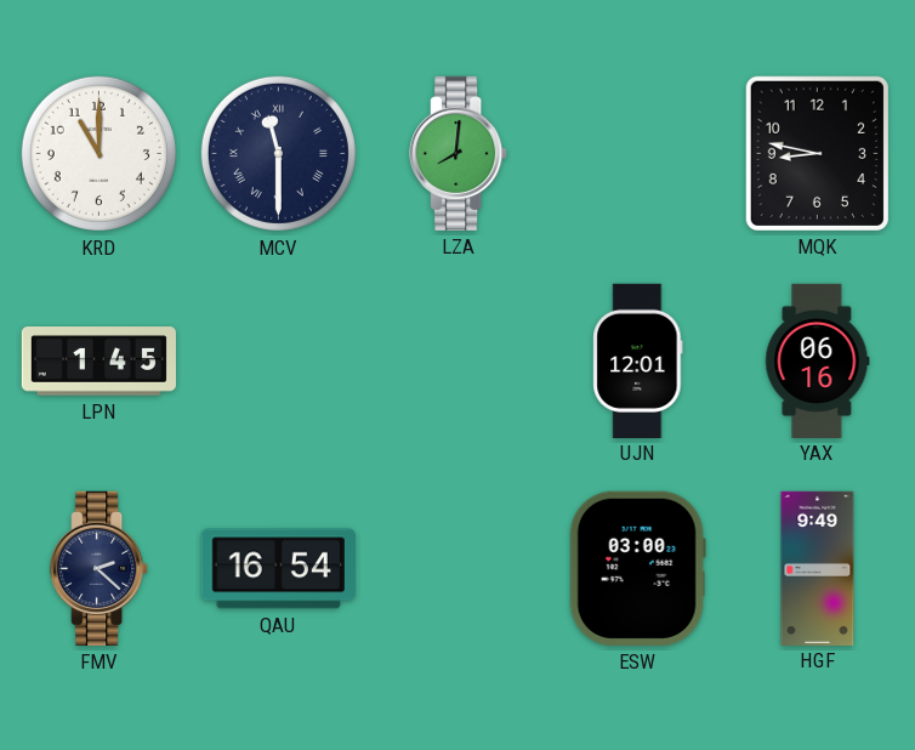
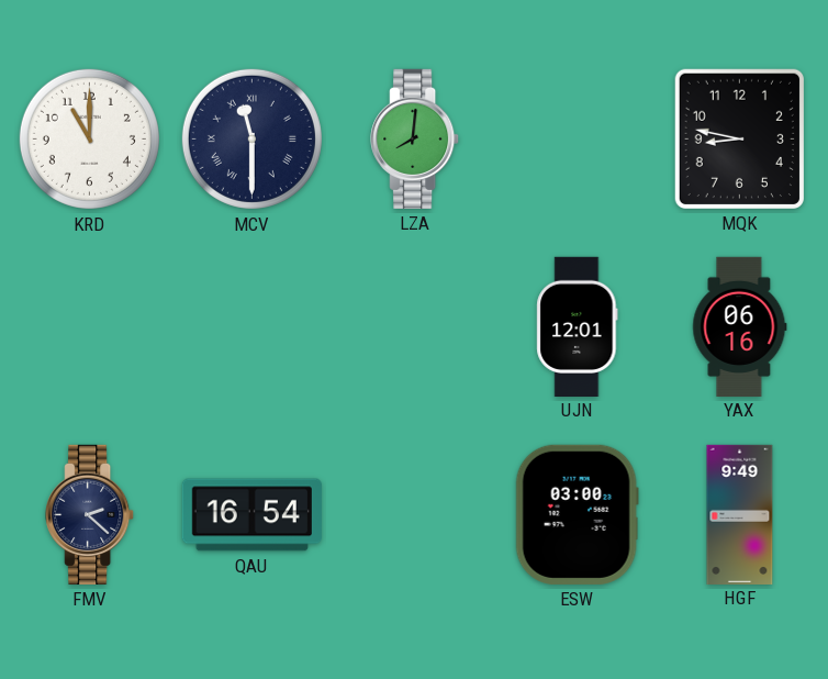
LPN: 1:45 -> none (98, 362)
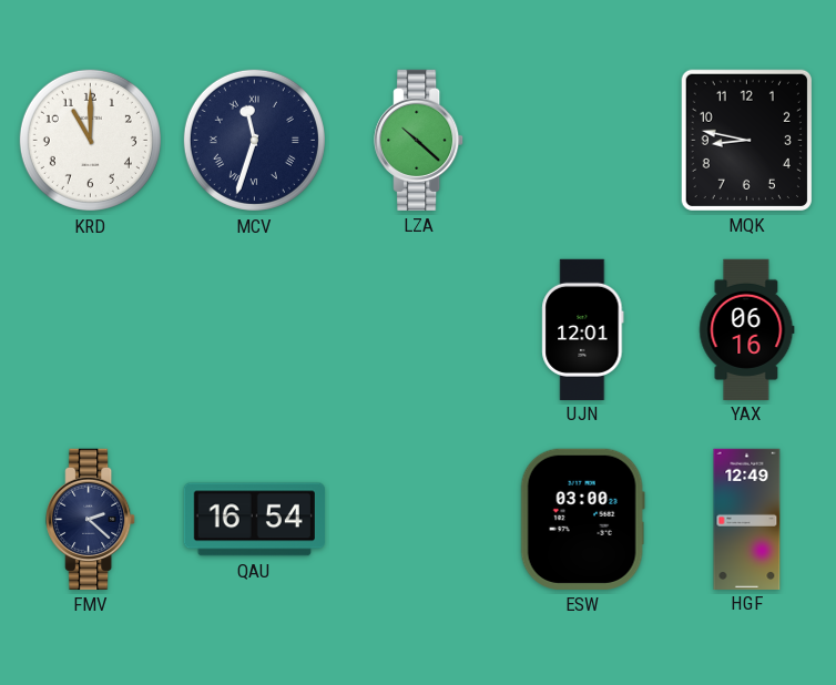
MCV: 11:30 -> 11:33 (254, 140)
LZA: 8:01 -> 10:22 (419, 140)
HGF: 9:49 -> 12:49 (747, 519)
